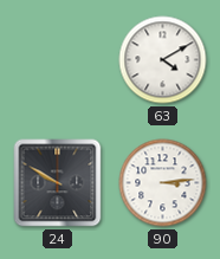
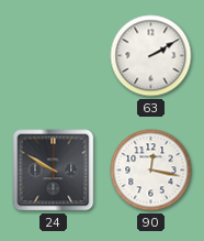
63: 4:10 -> 2:10 (151, 56)
90: 3:14 -> 12:17 (151, 171)
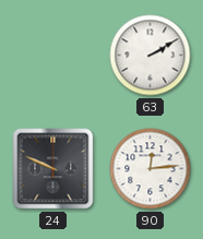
24: 9:50 -> 9:49 (53, 169)
90: 12:17 -> 12:14 (151, 169)
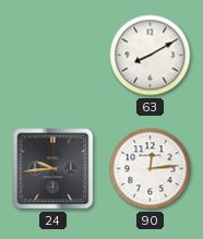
63: 2:10 -> 8:10 (151, 56)
24: 9:49 -> 9:44 (53, 169)
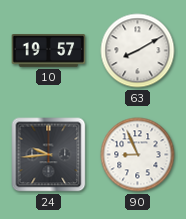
10: none -> 19:57 (49, 51)
90: 12:14 -> 8:56 (138, 155)
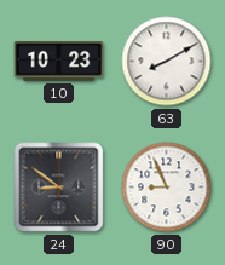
10: 19:57 -> 10:23 (59, 62)
24: 9:44 -> 8:51 (59, 188)
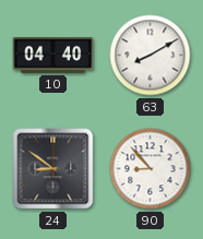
10: 10:23 -> 04:40 (53, 56)
90: 8:56 -> 8:53 (151, 169)
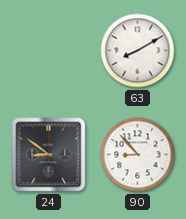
10: 04:40 -> none (53, 56)
